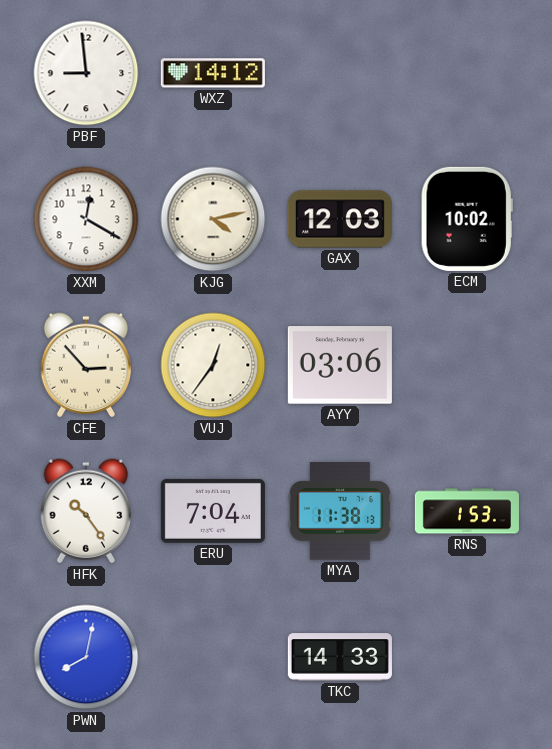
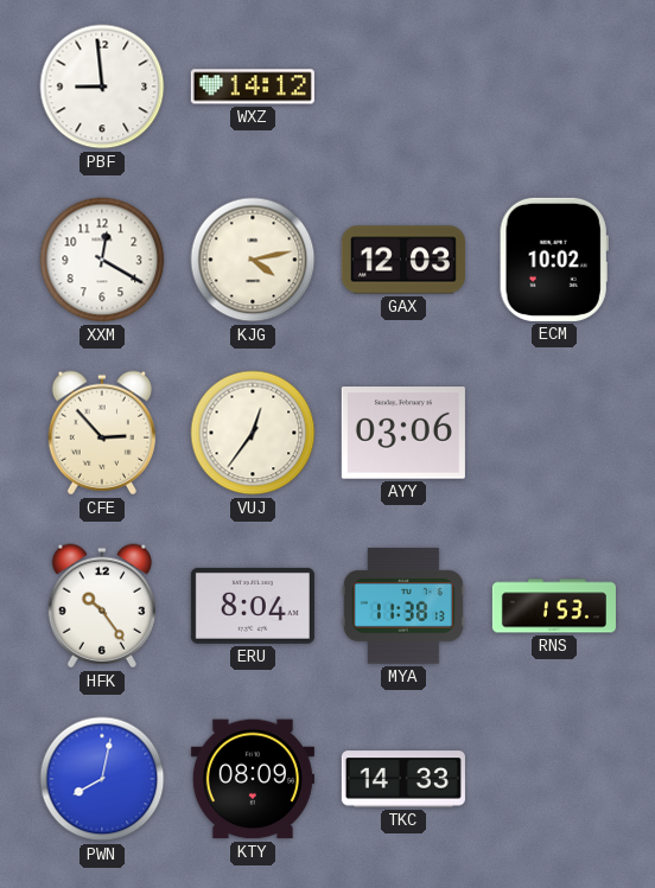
ERU: 7:04 -> 8:04 (253, 606)
KTY: none -> 08:09 (253, 779)
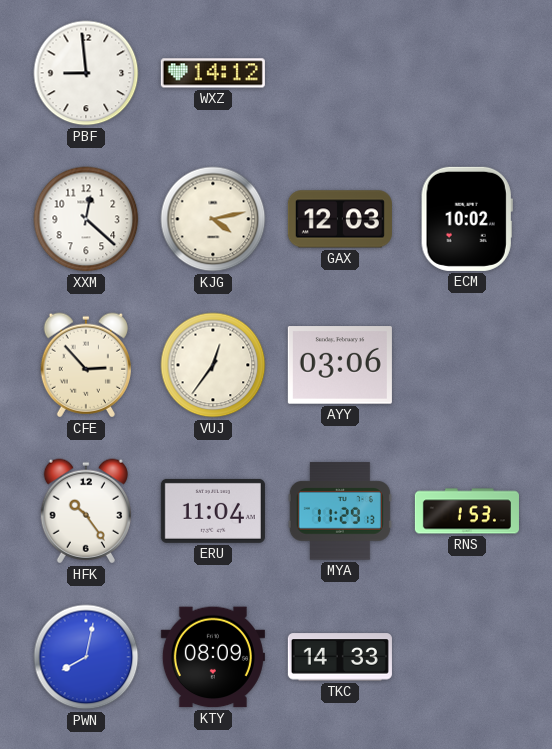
XXM: 12:20 -> 12:22 (86, 219)
ERU: 8:04 -> 11:04 (213, 511)
MYA: 11:38 -> 11:29 (340, 511)
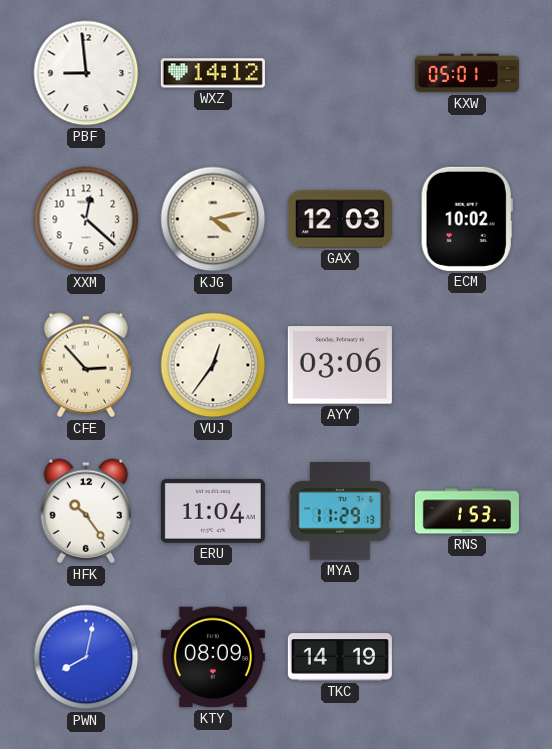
KXW: none -> 05:01 (467, 73)
TKC: 14:33 -> 14:19 (340, 657)
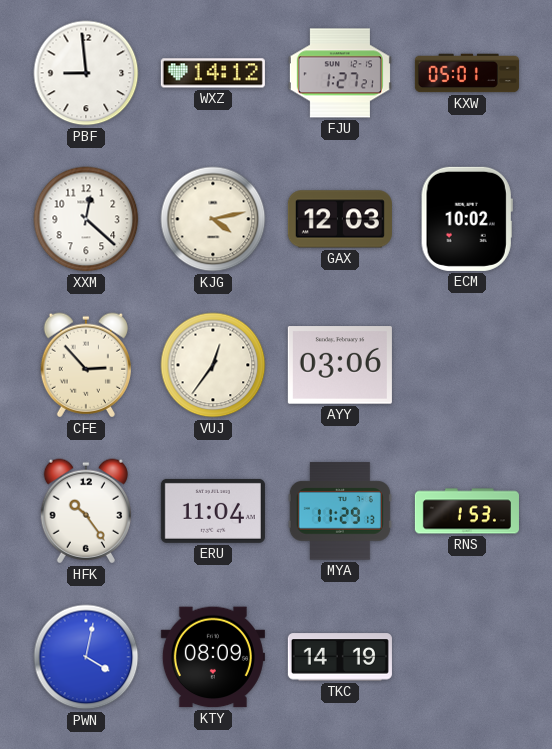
FJU: none -> 1:27 (340, 73)
PWN: 8:02 -> 4:02 (86, 657)
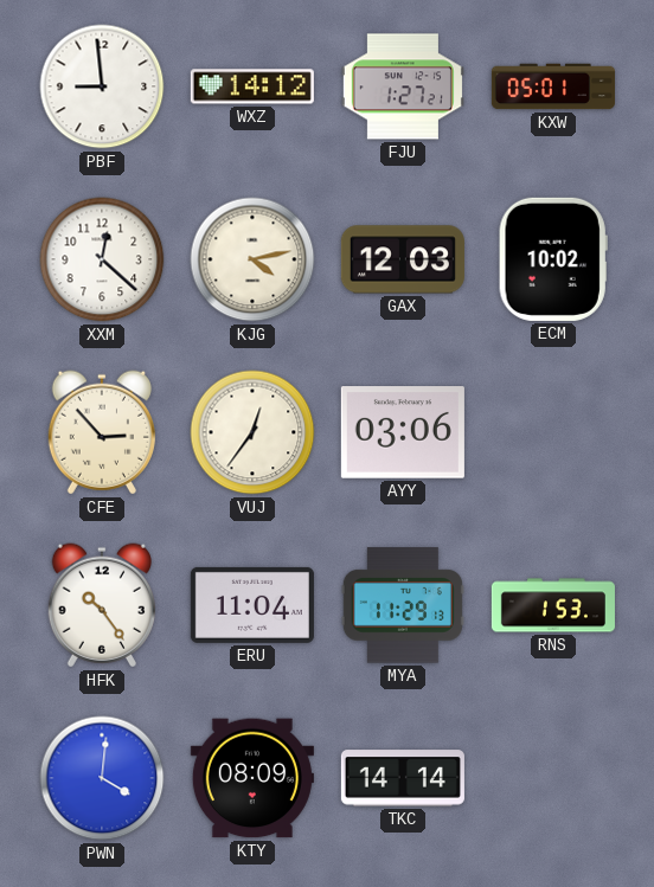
PWN: 4:02 -> 4:01 (102, 778)
TKC: 14:19 -> 14:14 (403, 778)
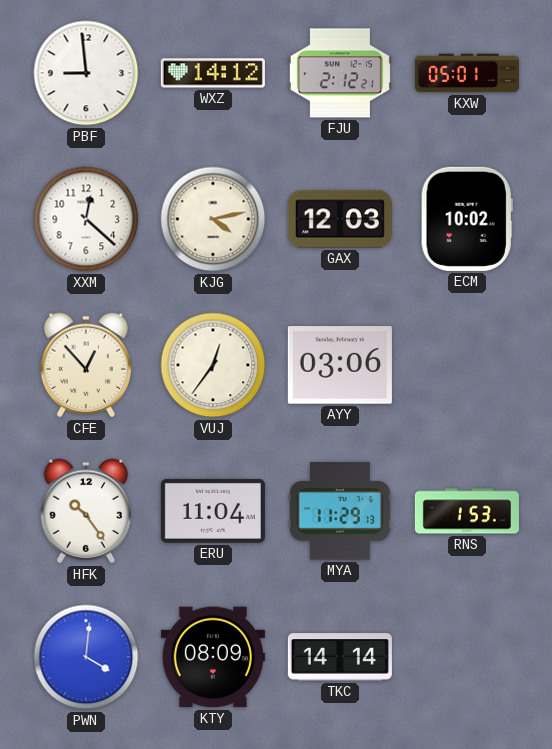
FJU: 1:27 -> 2:12 (340, 73)
CFE: 2:53 -> 12:53 (86, 365)
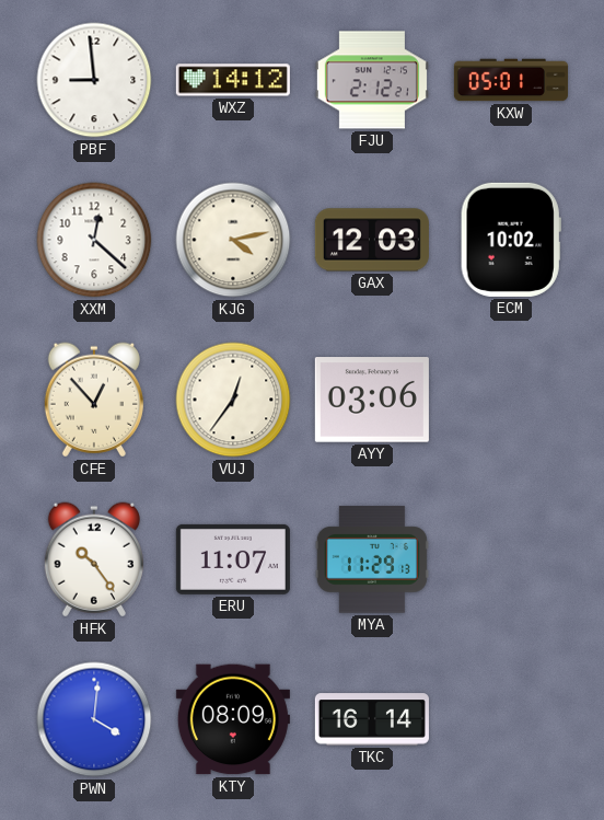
ERU: 11:04 -> 11:07 (233, 559)
RNS: 1:53 -> none (467, 511)
TKC: 14:14 -> 16:14 (372, 719)
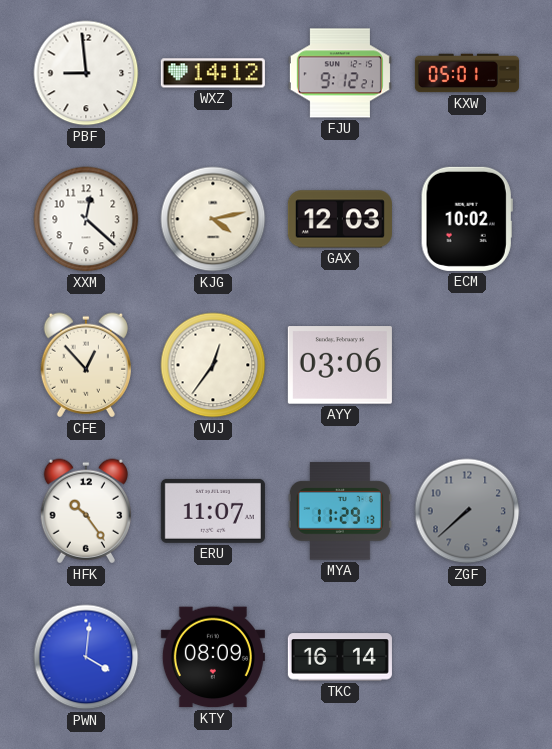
FJU: 2:12 -> 9:12 (340, 73)
ZGF: none -> 7:38 (467, 511)
